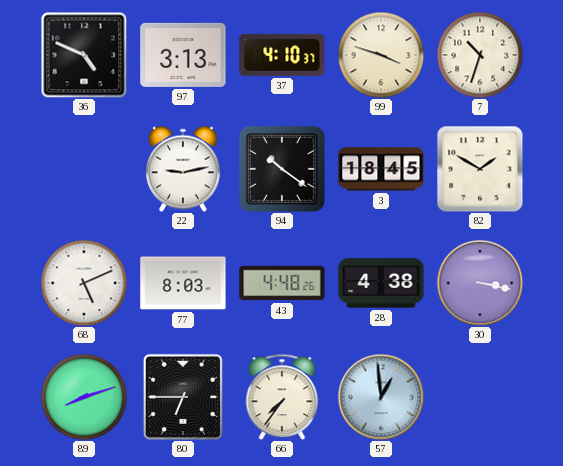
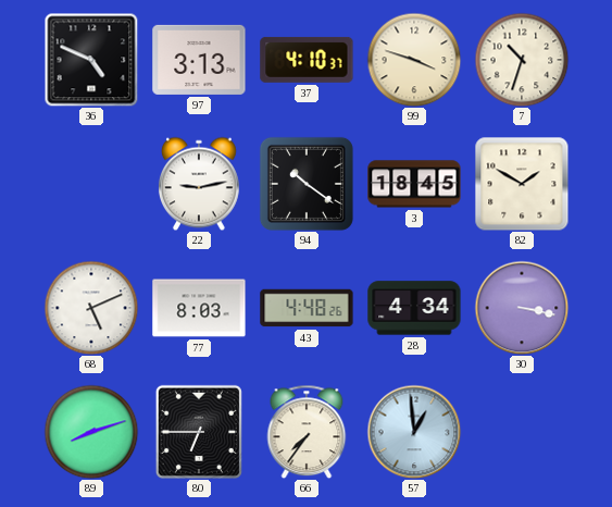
28: 4:38 -> 4:34 (414, 308)
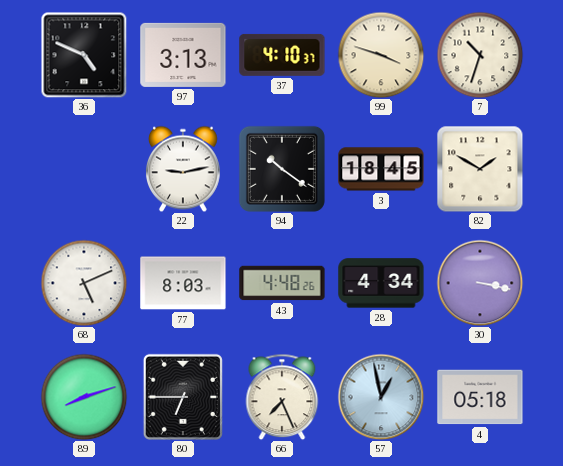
66: 7:36 -> 7:26 (282, 397)
57: 12:59 -> 12:58 (381, 397)
4: none -> 05:18 (480, 397)
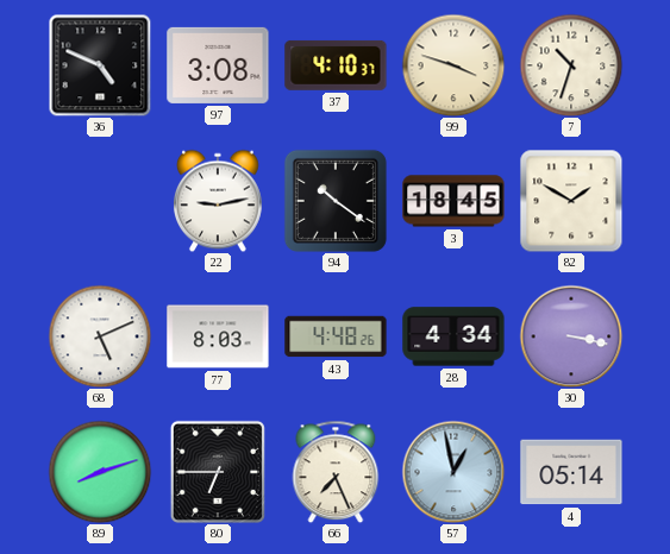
97: 3:13 -> 3:08 (218, 65)
4: 05:18 -> 05:14 (571, 472)
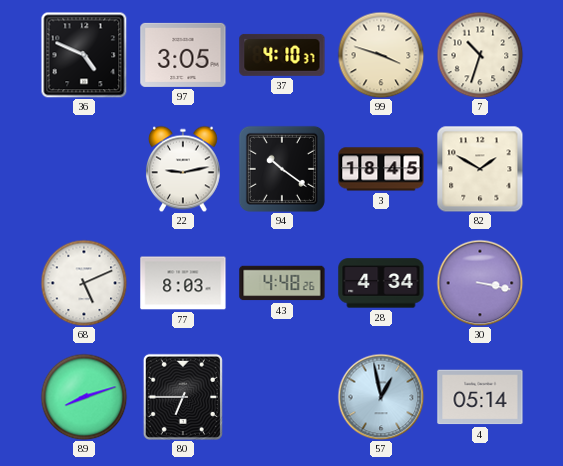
97: 3:08 -> 3:05 (183, 55)
66: 7:26 -> none (336, 472)
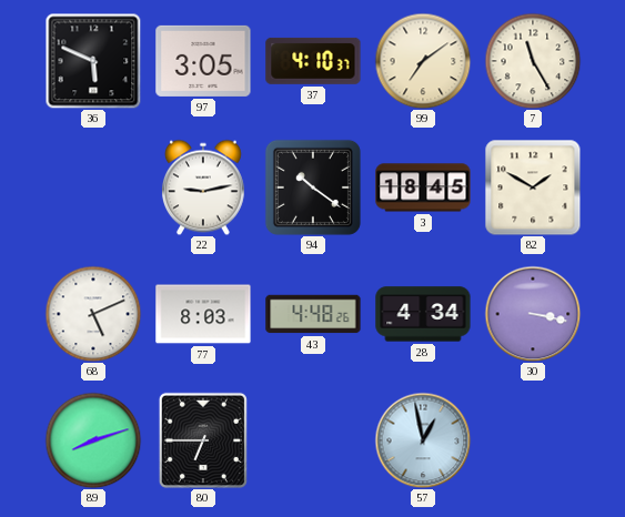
36: 4:49 -> 5:49 (93, 61)
99: 3:48 -> 7:09 (423, 61)
7: 10:33 -> 11:25 (533, 61)
4: 05:14 -> none (480, 397)
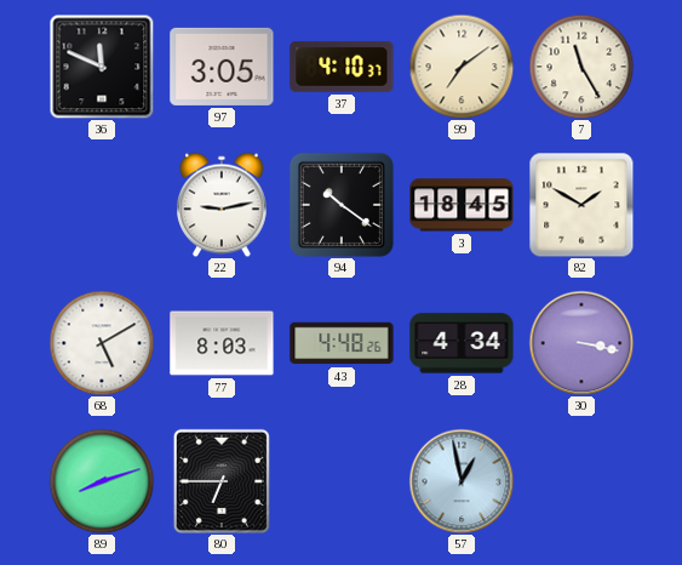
36: 5:49 -> 11:49 (102, 67)
68: 5:11 -> 5:10 (102, 343)
